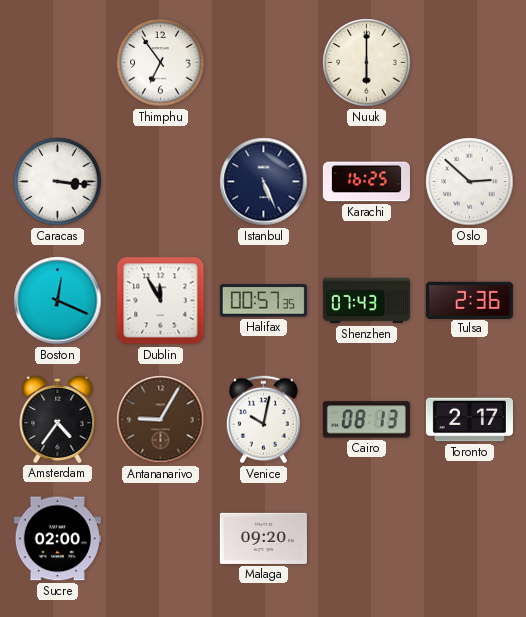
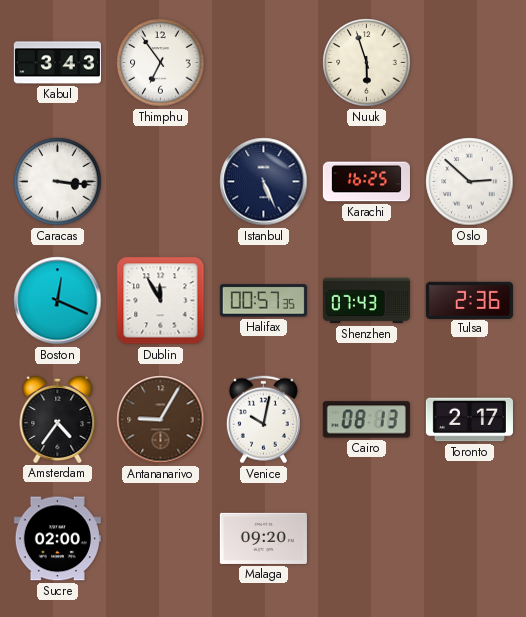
Kabul: none -> 3:43 (57, 63)
Nuuk: 6:00 -> 5:57 (367, 63)
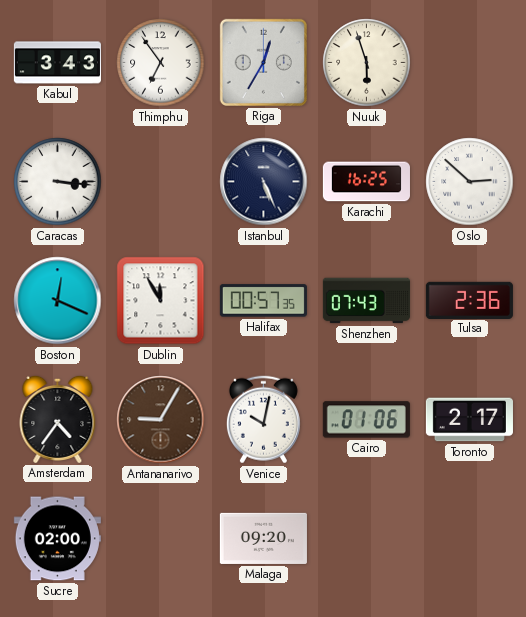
Riga: none -> 12:35 (263, 62)
Cairo: 08:13 -> 01:06 (366, 420)
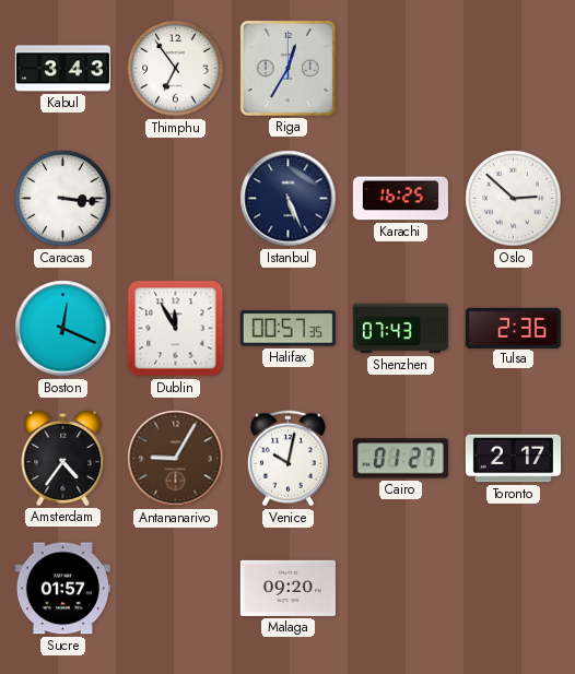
Nuuk: 5:57 -> none (367, 63)
Cairo: 01:06 -> 01:27 (400, 459)
Sucre: 02:00 -> 01:57 (62, 589)
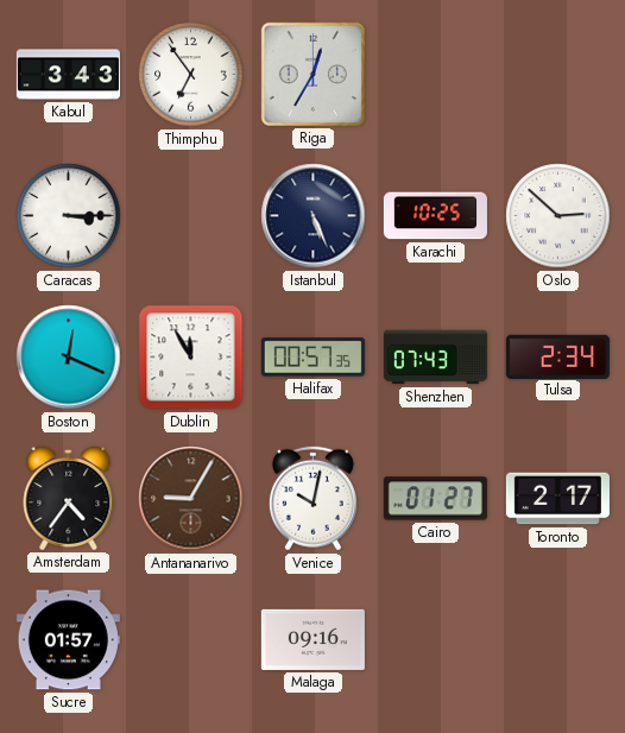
Caracas: 3:16 -> 3:15 (69, 216)
Karachi: 16:25 -> 10:25 (435, 216)
Tulsa: 2:36 -> 2:34 (557, 356)
Malaga: 09:20 -> 09:16 (312, 639)
